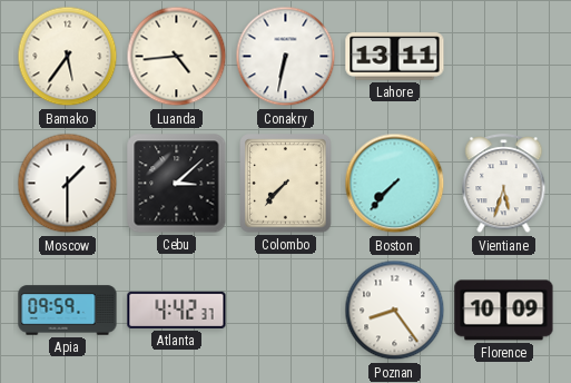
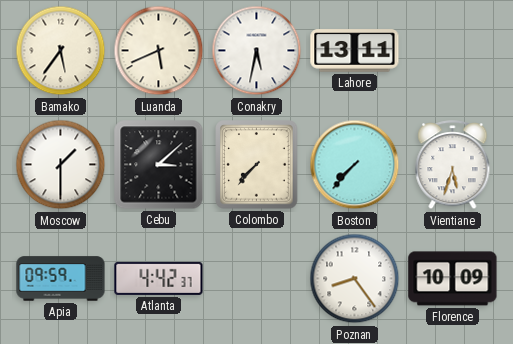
Luanda: 4:44 -> 5:41 (159, 51)
Conakry: 6:32 -> 5:32 (257, 51)
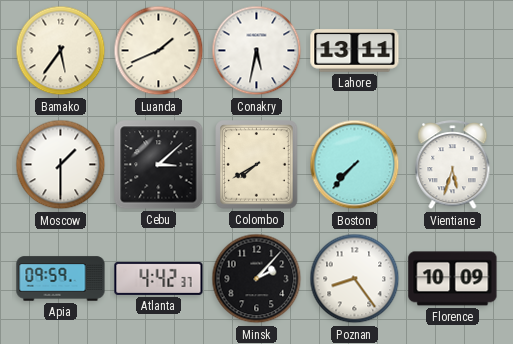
Luanda: 5:41 -> 1:41 (159, 51)
Colombo: 7:37 -> 7:40 (257, 165)
Minsk: none -> 2:07 (257, 279)
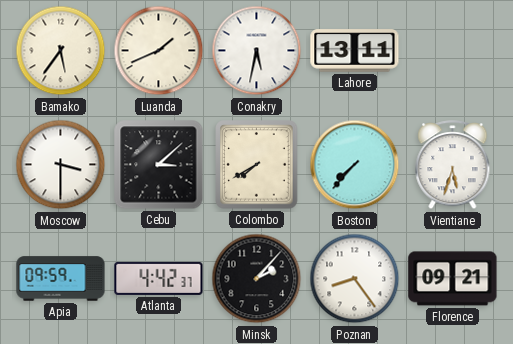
Moscow: 1:30 -> 3:30 (61, 165)
Florence: 10:09 -> 09:21 (453, 279)
